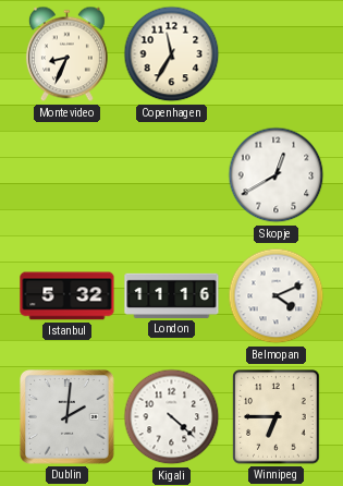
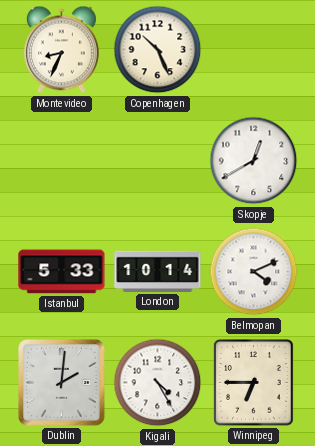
Copenhagen: 11:35 -> 10:26 (158, 50)
Istanbul: 5:32 -> 5:33 (62, 272)
London: 11:16 -> 10:14 (158, 271)
Kigali: 4:22 -> 4:25 (158, 383)
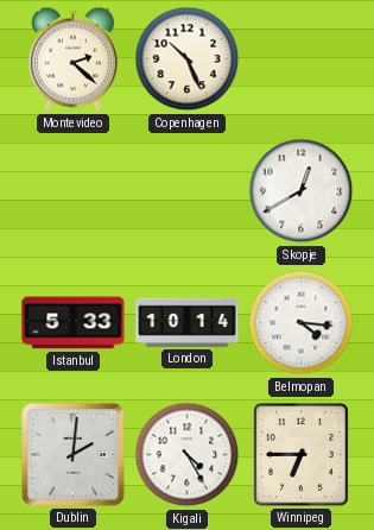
Montevideo: 8:34 -> 2:22 (72, 59)
Belmopan: 4:11 -> 4:16 (302, 323)
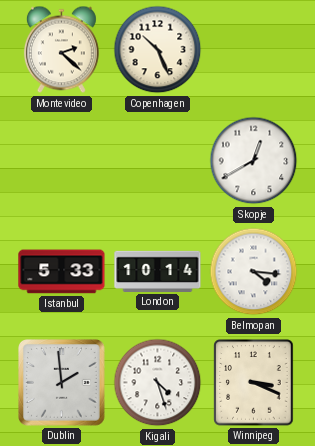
Dublin: 2:01 -> 1:59 (62, 383)
Kigali: 4:25 -> 4:27 (158, 383)
Winnipeg: 6:45 -> 3:19 (254, 383)
